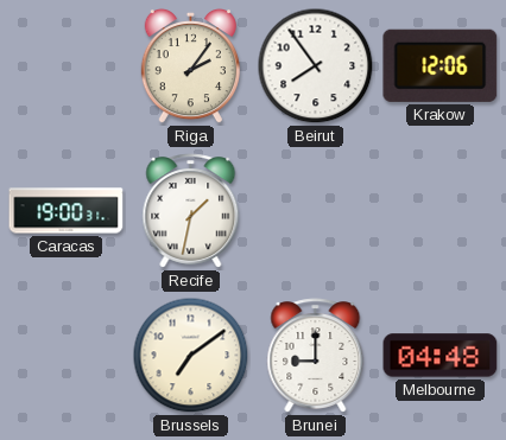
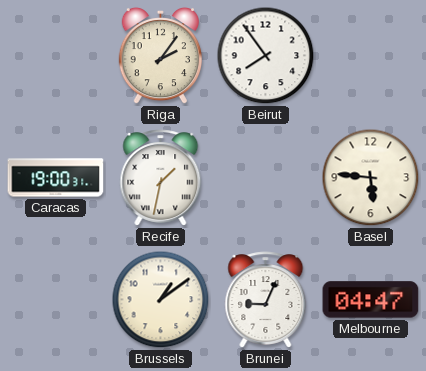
Krakow: 12:06 -> none (441, 65)
Basel: none -> 5:46 (371, 178)
Brussels: 7:09 -> 1:09 (161, 300)
Brunei: 9:00 -> 9:04 (266, 300)
Melbourne: 04:48 -> 04:47 (371, 300)
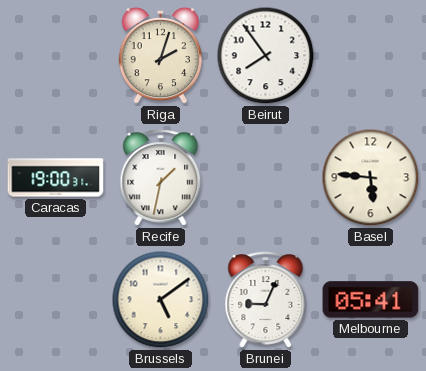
Riga: 2:06 -> 2:03 (160, 56)
Brussels: 1:09 -> 5:09 (161, 300)
Melbourne: 04:47 -> 05:41 (371, 300)
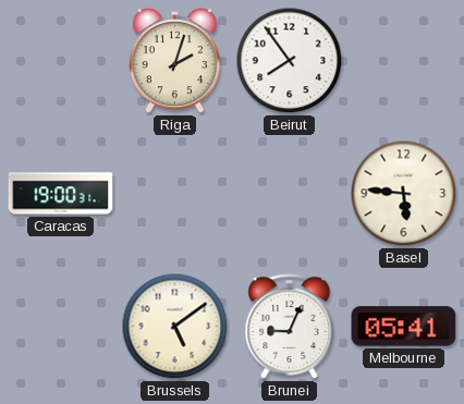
Recife: 1:32 -> none (161, 178)
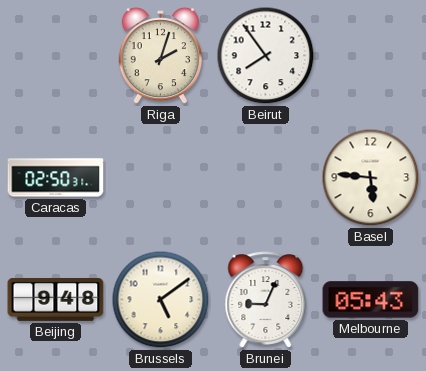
Caracas: 19:00 -> 02:50 (56, 178)
Beijing: none -> 9:48 (56, 299)
Melbourne: 05:41 -> 05:43 (371, 300)
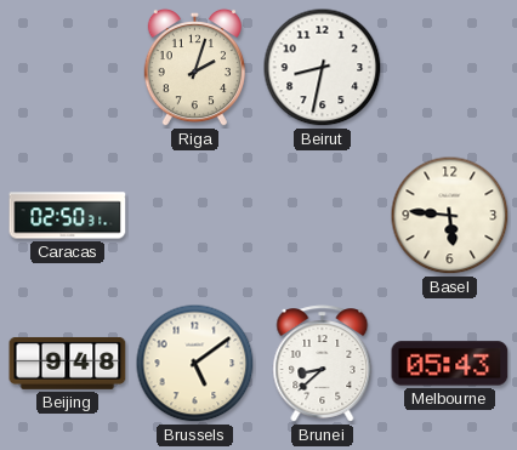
Beirut: 7:54 -> 8:32 (323, 68)
Brunei: 9:04 -> 8:38 (323, 364)
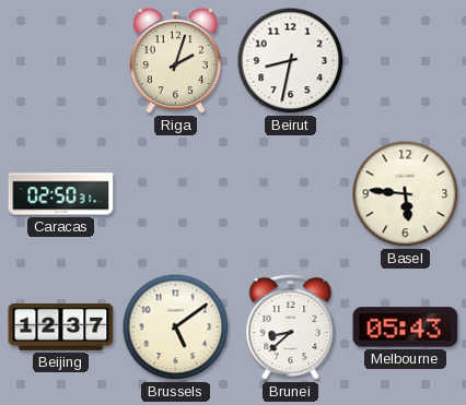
Beijing: 9:48 -> 12:37 (61, 326)
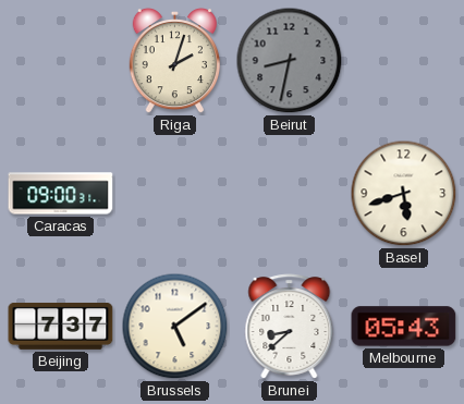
Beirut dial: white -> grey (290, 61)
Caracas: 02:50 -> 09:00 (61, 194)
Basel: 5:46 -> 5:42 (404, 194)
Beijing: 12:37 -> 7:37 (61, 326)
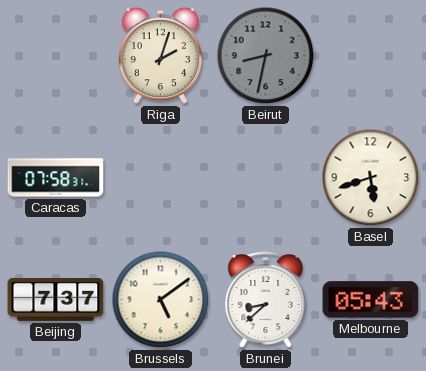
Caracas: 09:00 -> 07:58 (56, 178)
